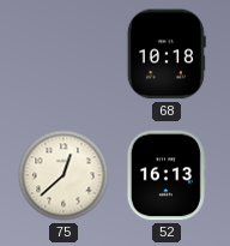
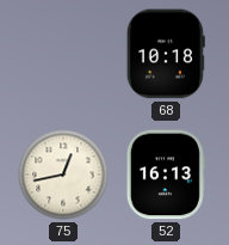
75: 12:38 -> 12:43 (63, 174)
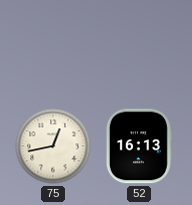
68: 10:18 -> none (166, 54)
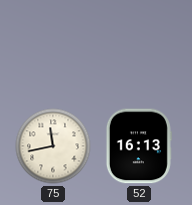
75: 12:43 -> 11:43 (53, 146)
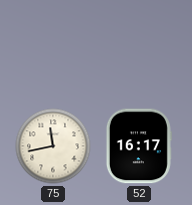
52: 16:13 -> 16:17 (139, 146)
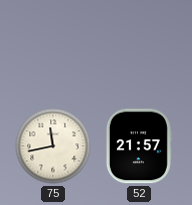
52: 16:17 -> 21:57 (139, 146)
